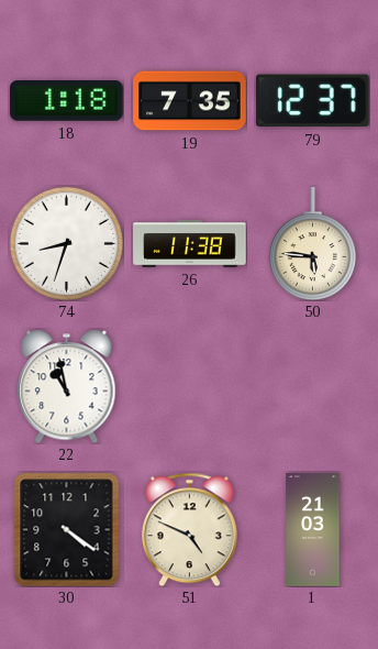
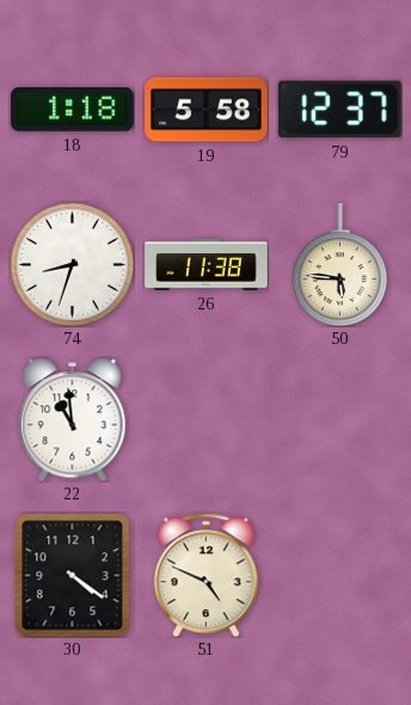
19: 7:35 -> 5:58 (207, 110)
22: 10:58 -> 10:59 (73, 419)
1: 21:03 -> none (313, 530)
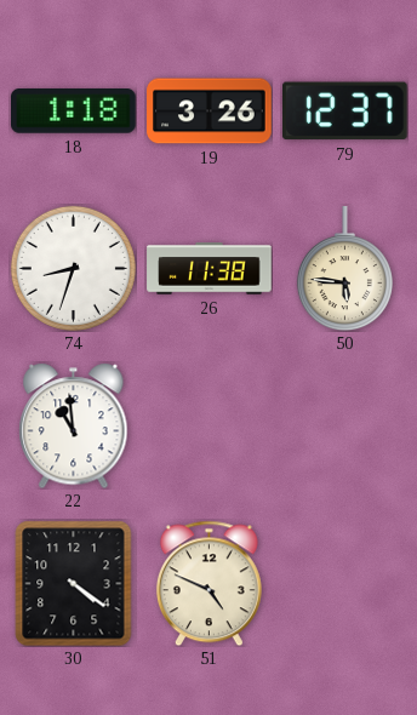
19: 5:58 -> 3:26 (210, 111)
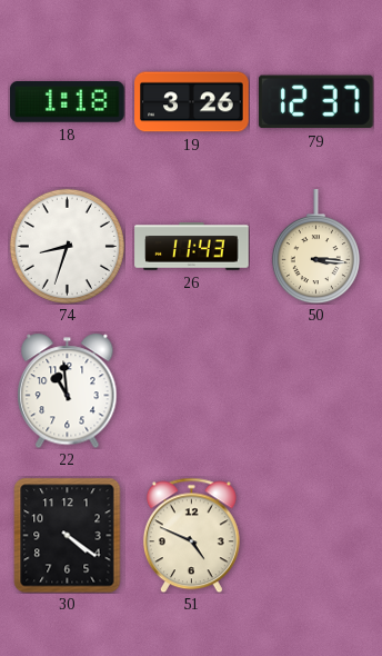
26: 11:38 -> 11:43 (192, 247)
50: 5:46 -> 3:16 (315, 247)
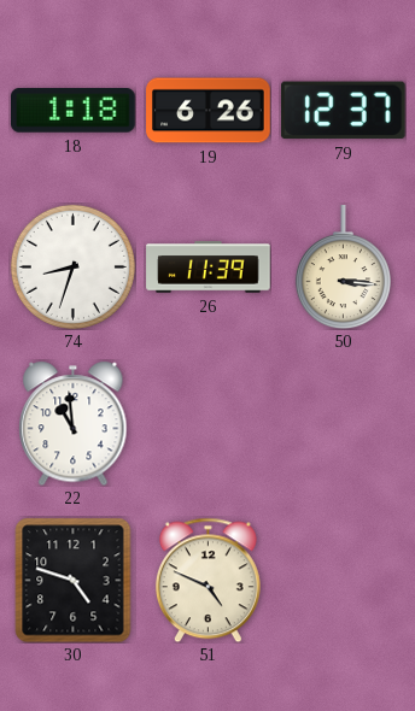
19: 3:26 -> 6:26 (209, 111)
26: 11:43 -> 11:39 (209, 268)
30: 4:21 -> 4:48 (74, 580)
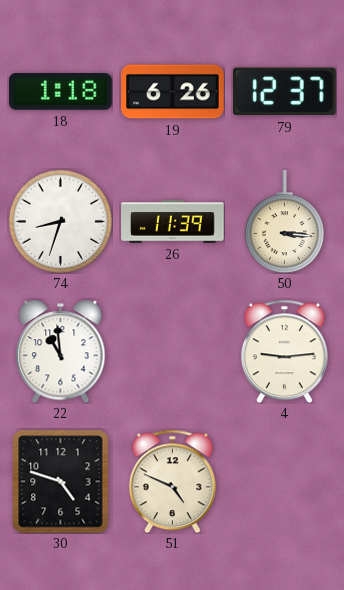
4: none -> 9:14 (284, 351)
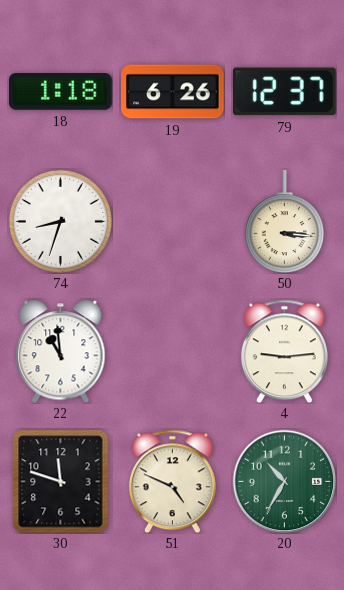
26: 11:39 -> none (173, 222)
30: 4:48 -> 11:48 (61, 481)
20: none -> 10:35 (284, 481)
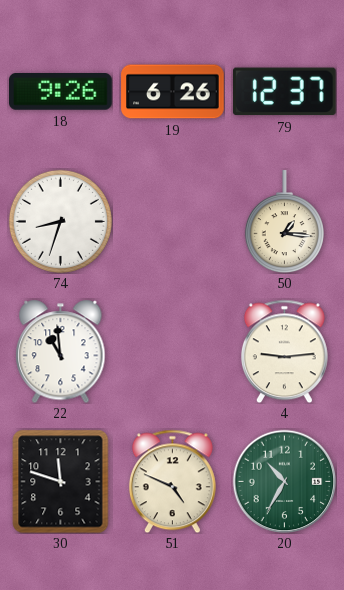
18: 1:18 -> 9:26 (61, 92)
50: 3:16 -> 1:16 (284, 222)
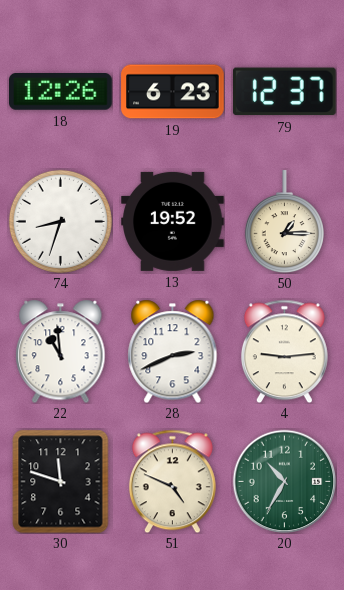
18: 9:26 -> 12:26 (61, 92)
19: 6:26 -> 6:23 (173, 92)
13: none -> 19:52 (173, 221)
50: 1:16 -> 1:15 (284, 222)
28: none -> 2:41 (173, 351)
